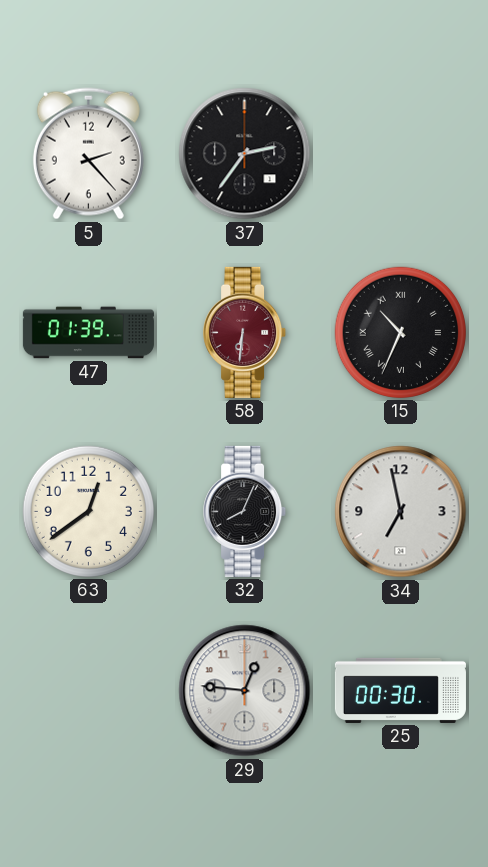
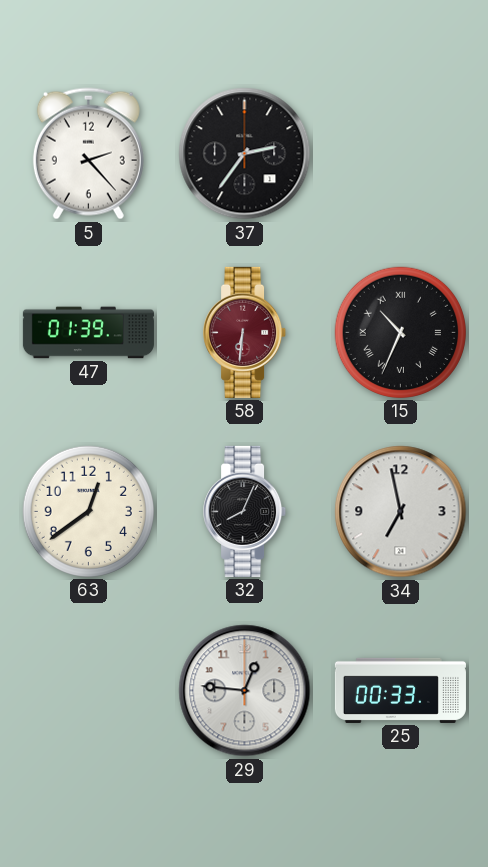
25: 00:30 -> 00:33 (400, 690)
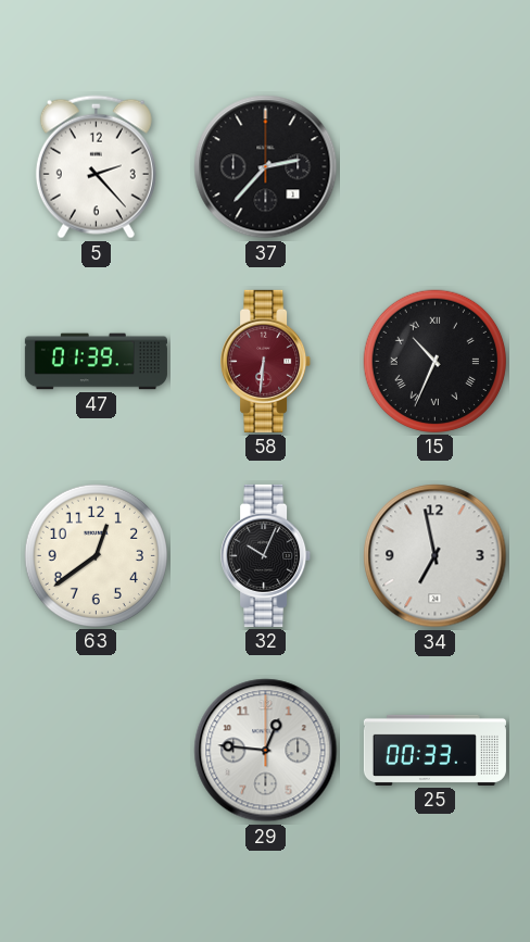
37: 2:36 -> 2:37 (266, 167)
32: 8:04 -> 10:04 (266, 555)
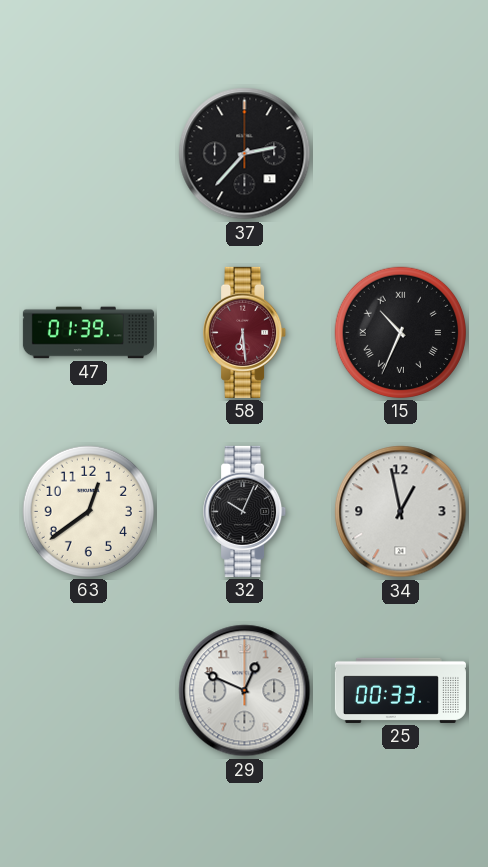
5: 2:23 -> none (96, 167)
58: 6:31 -> 6:29 (245, 332)
34: 6:58 -> 12:58 (401, 512)
29: 12:46 -> 12:49 (245, 691)
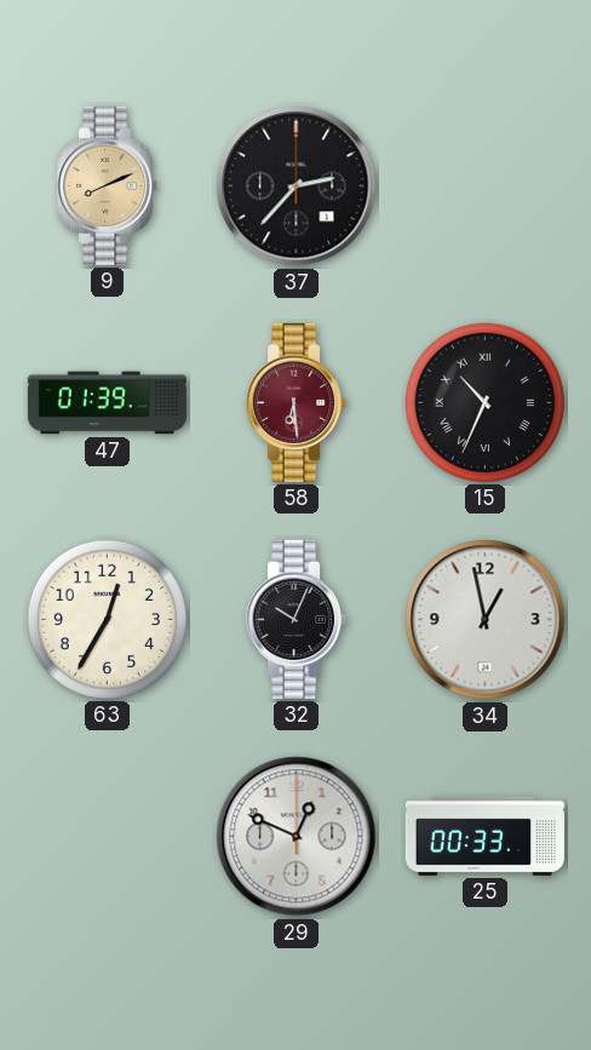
9: none -> 8:11 (108, 185)
63: 12:39 -> 12:35 (107, 619)
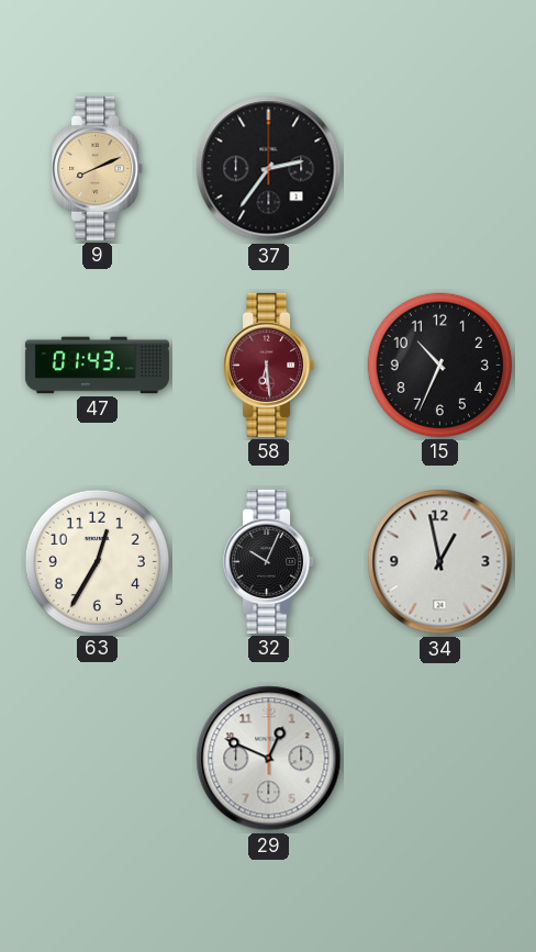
37: 2:37 -> 2:36 (269, 169)
47: 01:39 -> 01:43 (97, 366)
15 numerals: Roman -> Arabic (439, 365)
25: 00:33 -> none (484, 836)
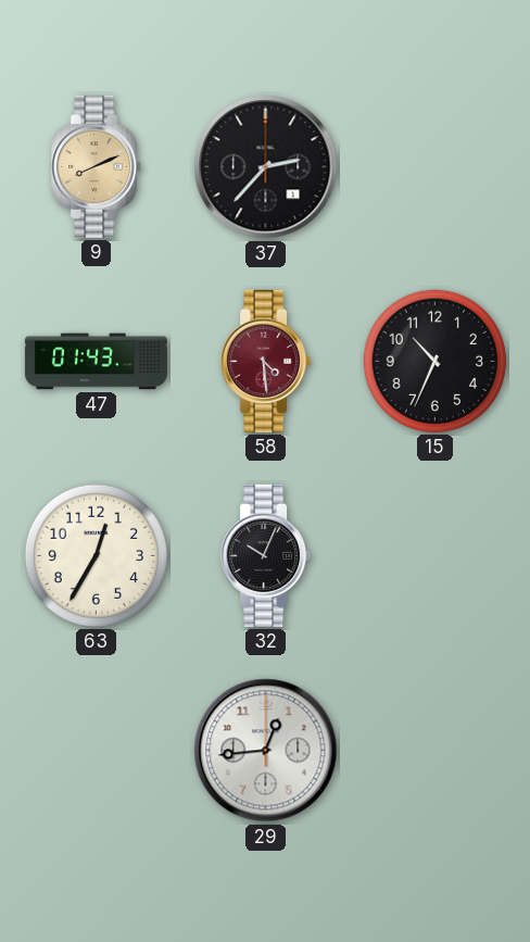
37: 2:36 -> 2:37 (266, 167)
58: 6:29 -> 4:29 (266, 361)
34: 12:58 -> none (440, 562)
29: 12:49 -> 12:44 (266, 751)
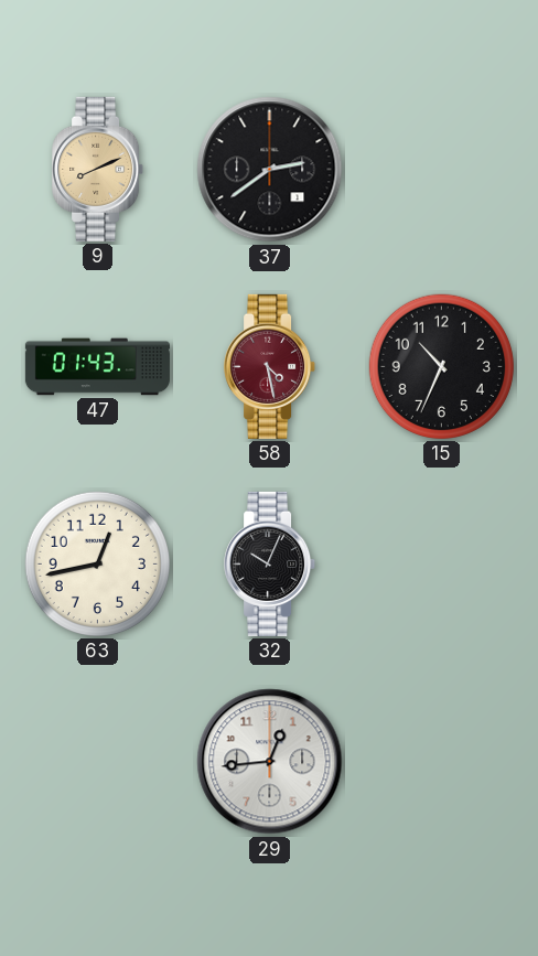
37: 2:37 -> 2:39 (270, 170)
58: 4:29 -> 4:28 (270, 366)
63: 12:35 -> 12:43 (97, 563)
